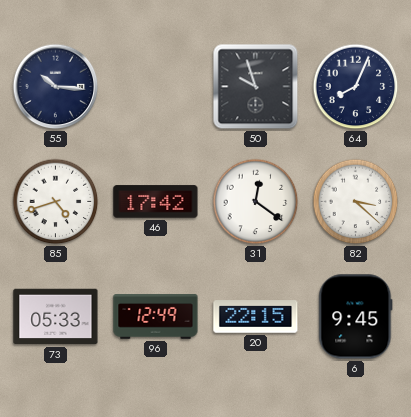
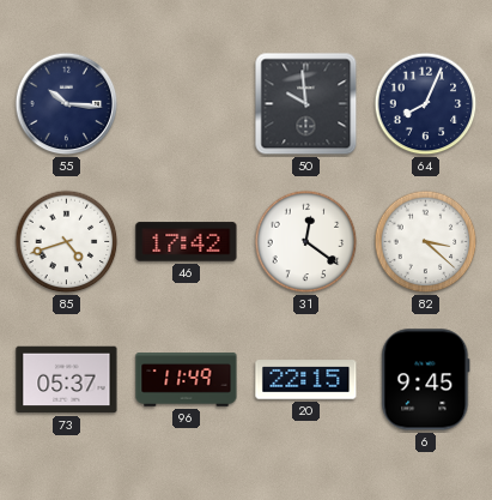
50: 9:57 -> 9:59 (306, 104)
73: 05:33 -> 05:37 (67, 380)
96: 12:49 -> 11:49 (187, 380)
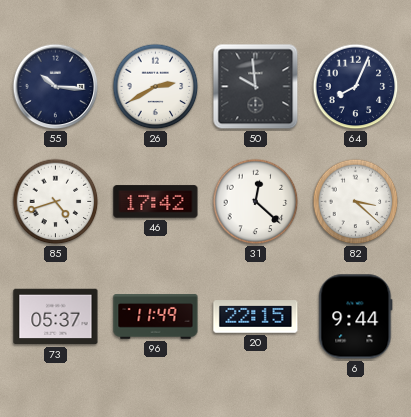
26: none -> 2:40 (156, 87)
31: 12:21 -> 12:22 (256, 202)
6: 9:45 -> 9:44 (356, 317)
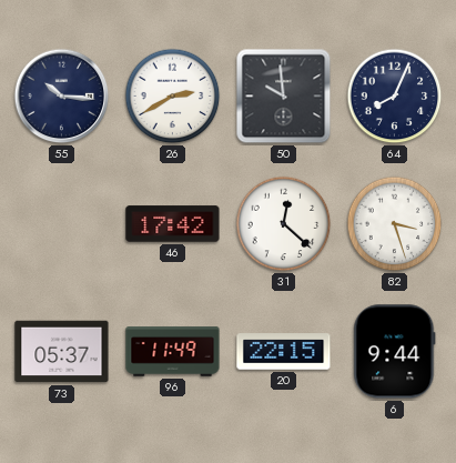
85: 4:42 -> none (56, 202)
82: 3:22 -> 3:27 (395, 224)
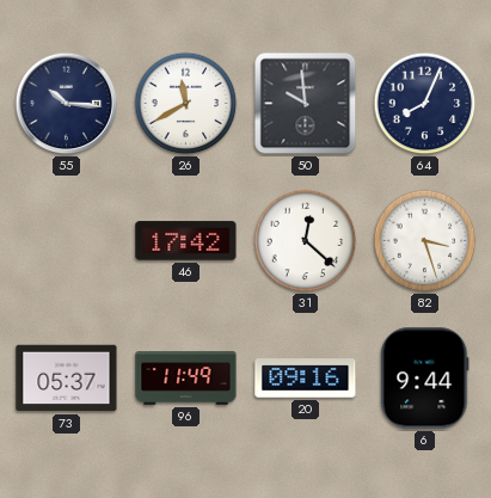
26: 2:40 -> 11:40 (186, 104)
20: 22:15 -> 09:16 (306, 379)
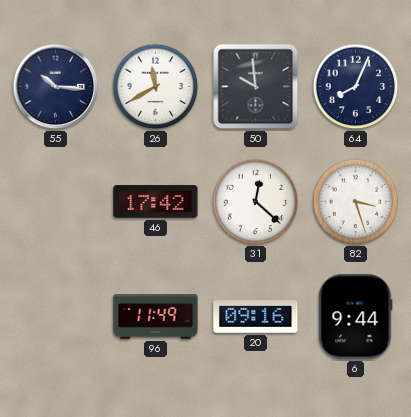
73: 05:37 -> none (67, 379)
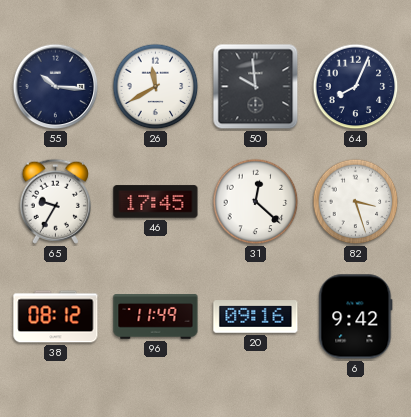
65: none -> 9:35 (55, 201)
46: 17:42 -> 17:45 (156, 202)
38: none -> 08:12 (56, 317)
6: 9:44 -> 9:42 (356, 317)
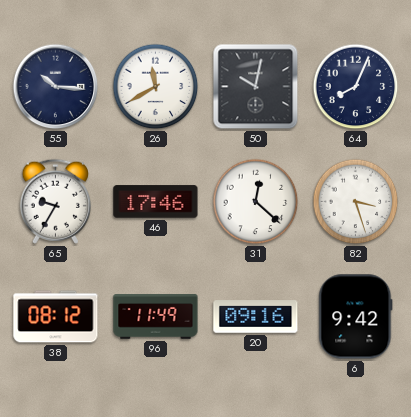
50: 9:59 -> 10:02 (256, 87)
46: 17:45 -> 17:46 (156, 202)
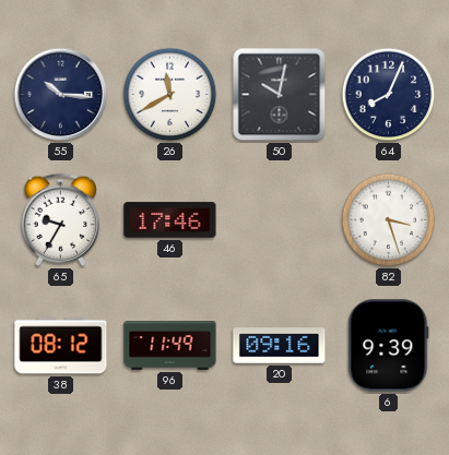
31: 12:22 -> none (256, 202)
6: 9:42 -> 9:39 (389, 346)
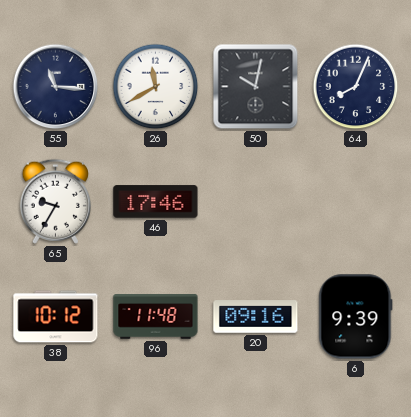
55: 10:16 -> 11:16 (56, 87)
82: 3:27 -> none (389, 220)
38: 08:12 -> 10:12 (56, 317)
96: 11:49 -> 11:48 (156, 317)
